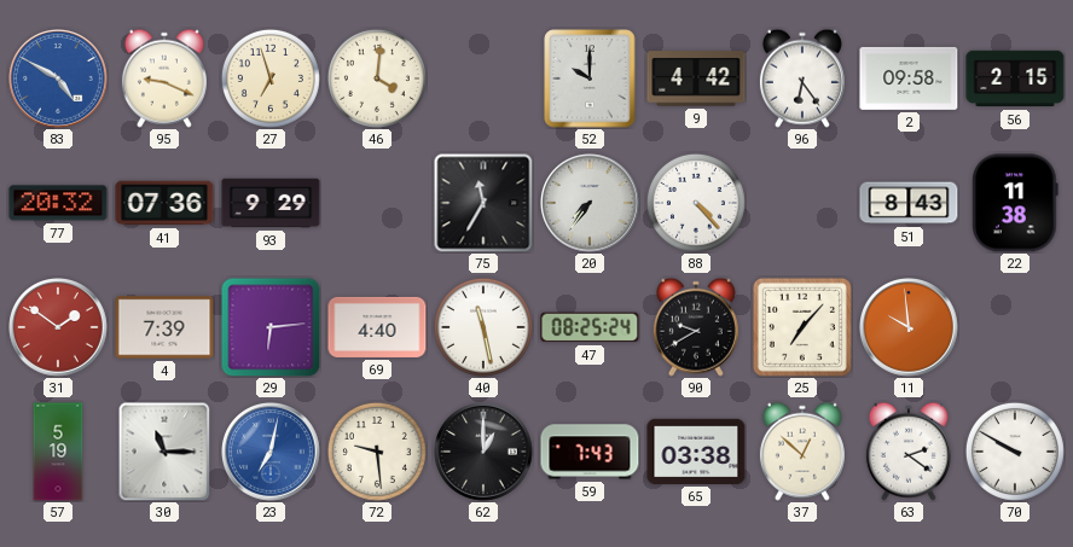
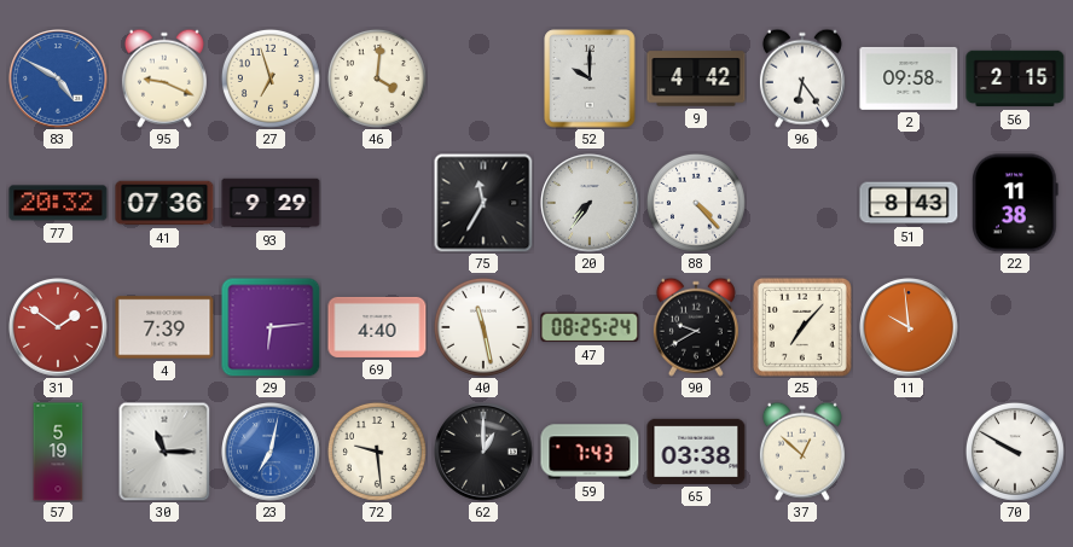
63: 2:21 -> none (909, 452)
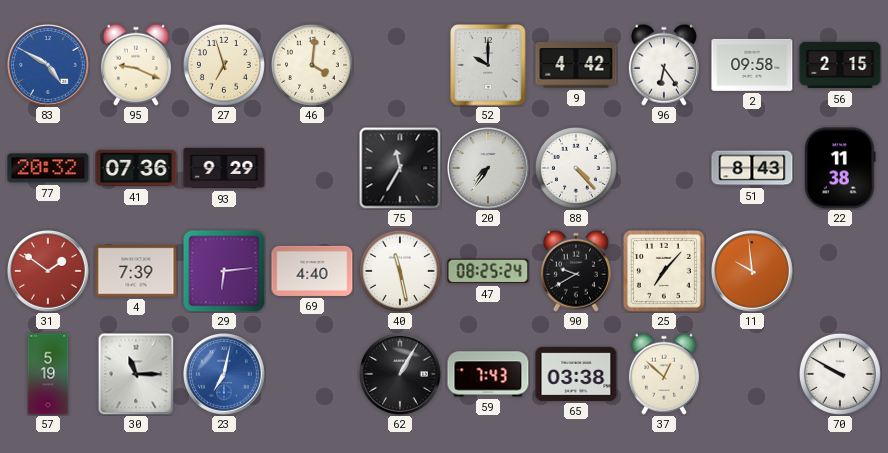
72: 9:29 -> none (377, 452)
62: 1:00 -> 1:05 (400, 374)
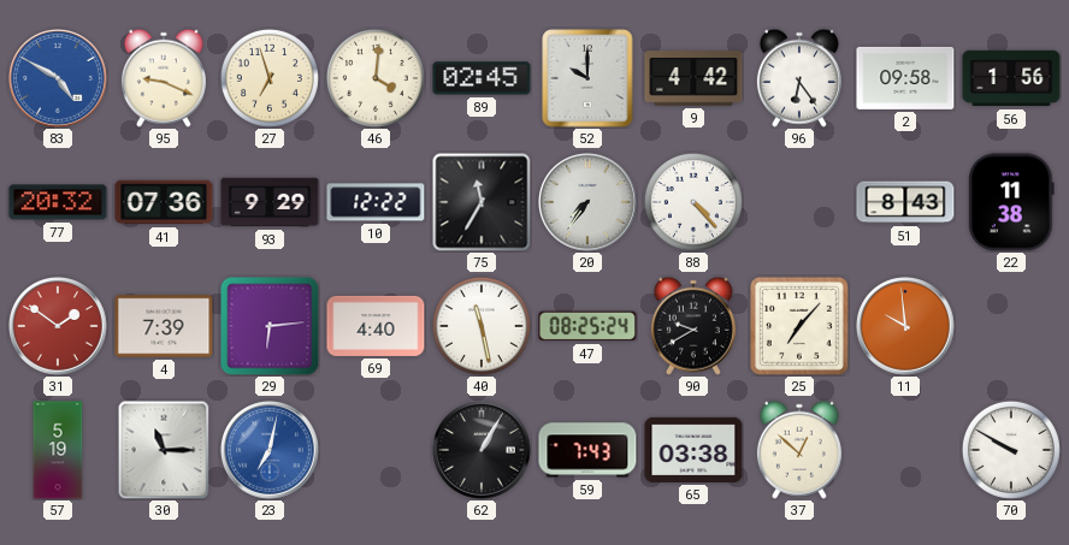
89: none -> 02:45 (482, 78)
56: 2:15 -> 1:56 (1011, 78)
10: none -> 12:22 (376, 202)
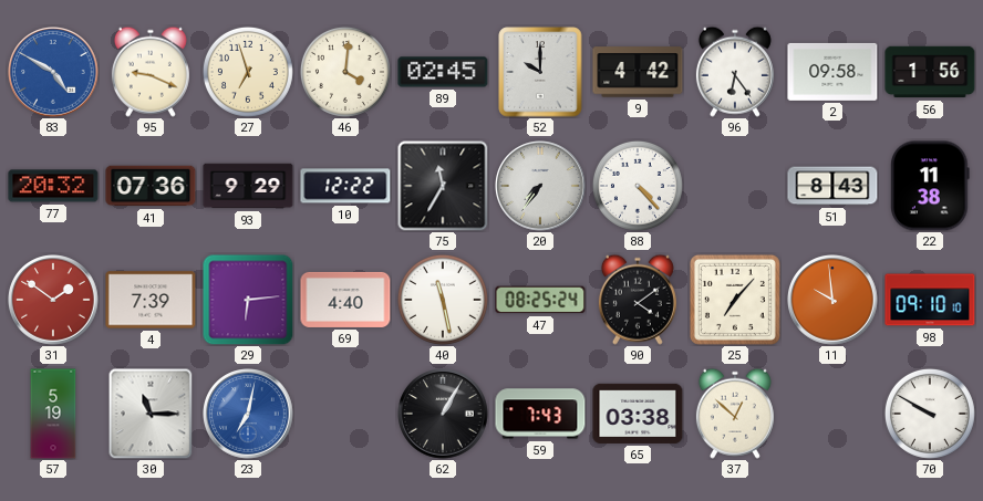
90: 9:40 -> 4:09 (638, 300)
98: none -> 09:10 (930, 300)
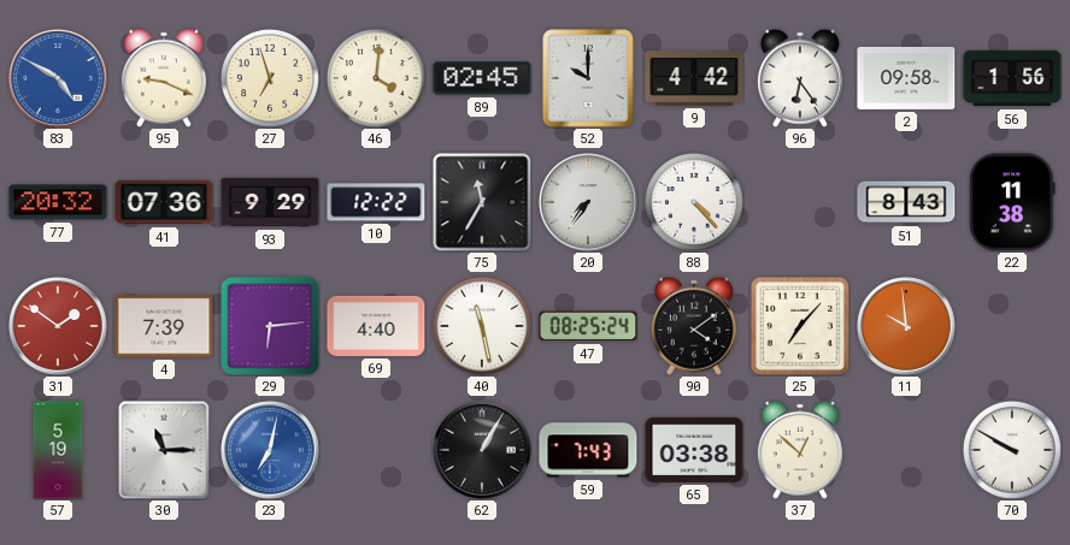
98: 09:10 -> none (930, 300)
